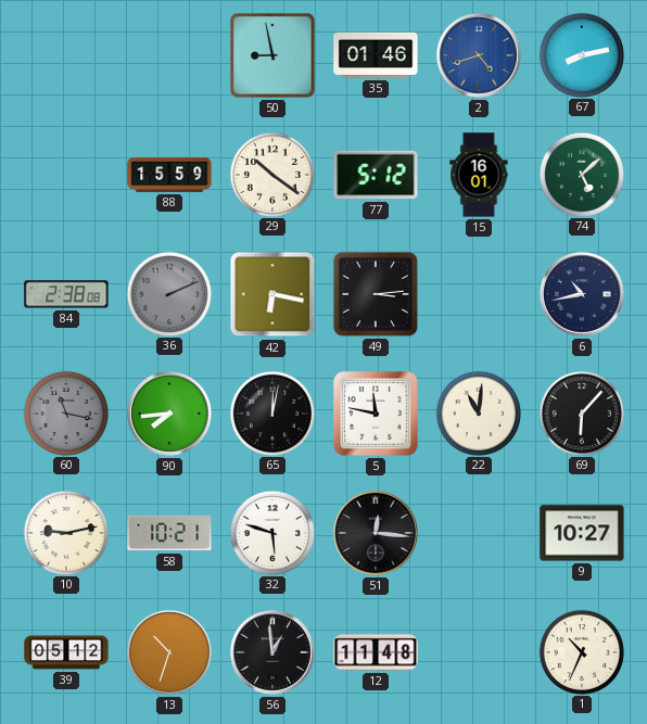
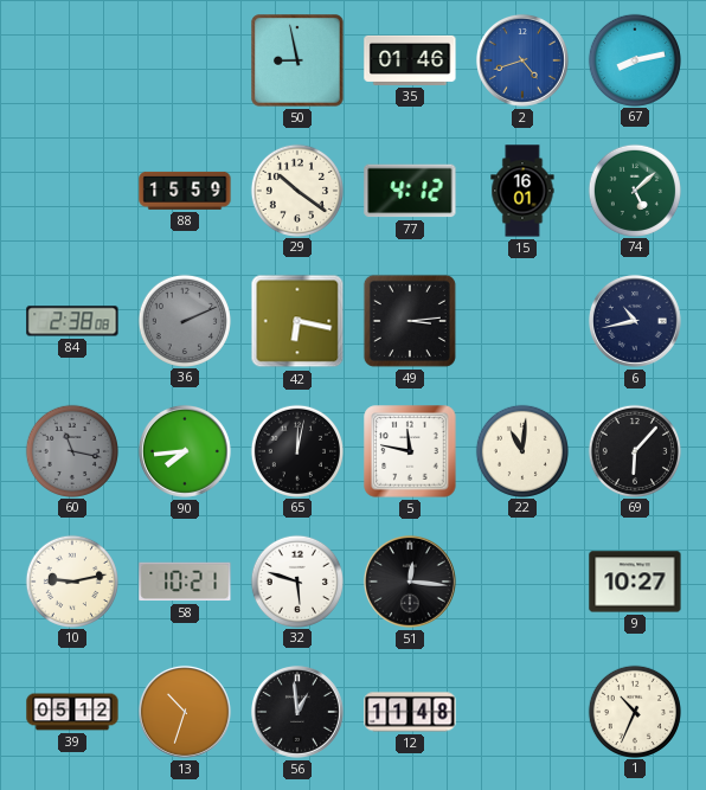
77: 5:12 -> 4:12 (410, 191)
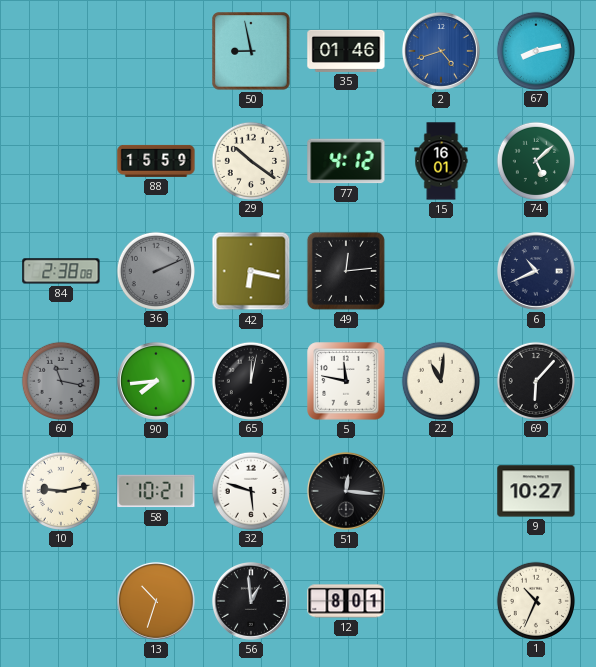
49: 3:14 -> 12:14 (346, 271)
6: 10:43 -> 10:41 (536, 271)
39: 05:12 -> none (72, 712)
12: 11:48 -> 8:01 (346, 601)
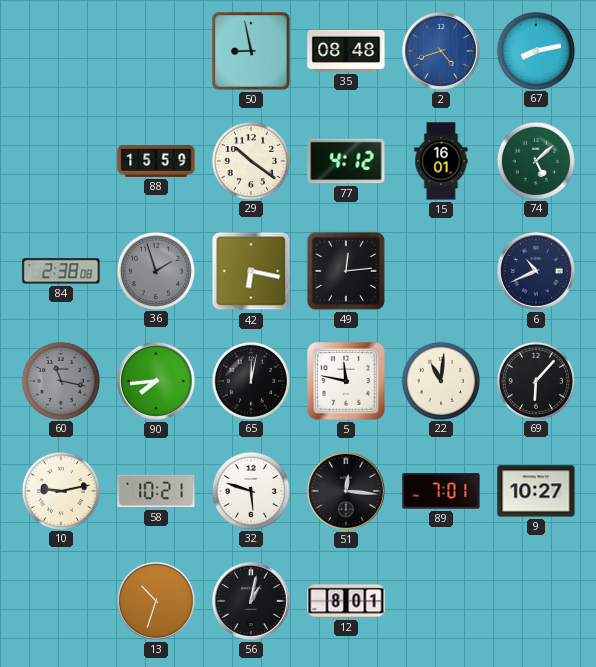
35: 01:46 -> 08:48 (346, 51)
36: 2:11 -> 1:57 (155, 270)
89: none -> 7:01 (441, 491)
56: 12:59 -> 1:02 (251, 601)
1: 10:34 -> none (535, 600)
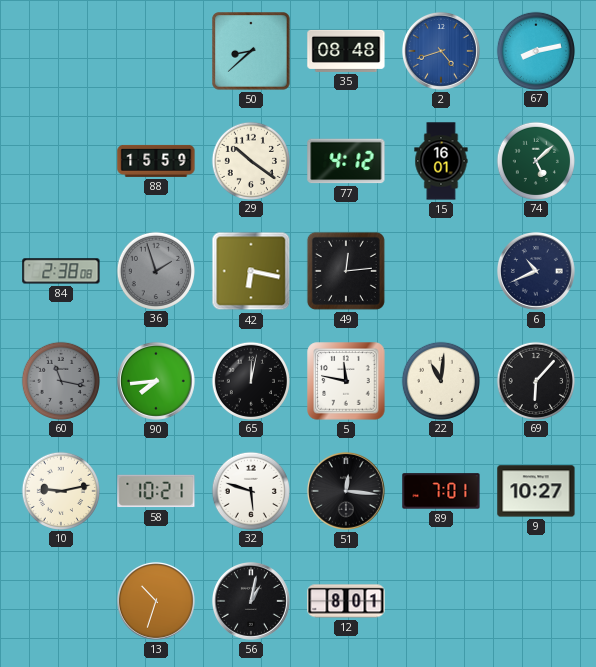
50: 8:58 -> 8:38 (251, 51)
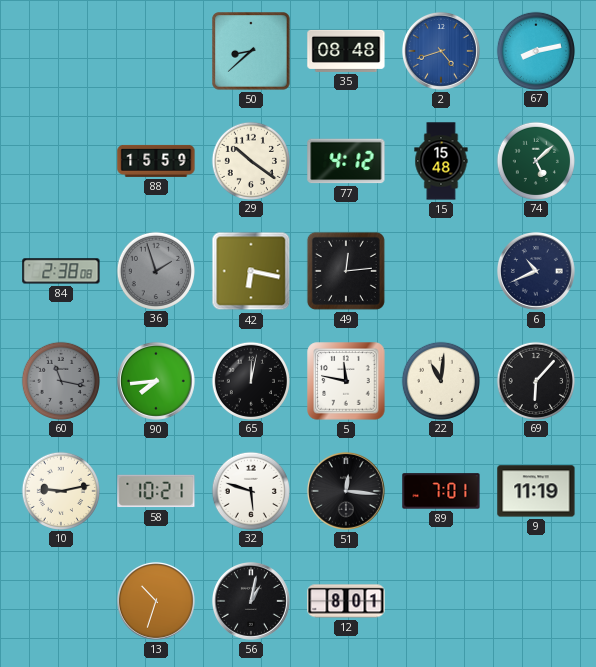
15: 16:01 -> 15:48 (441, 161)
9: 10:27 -> 11:19 (536, 491)
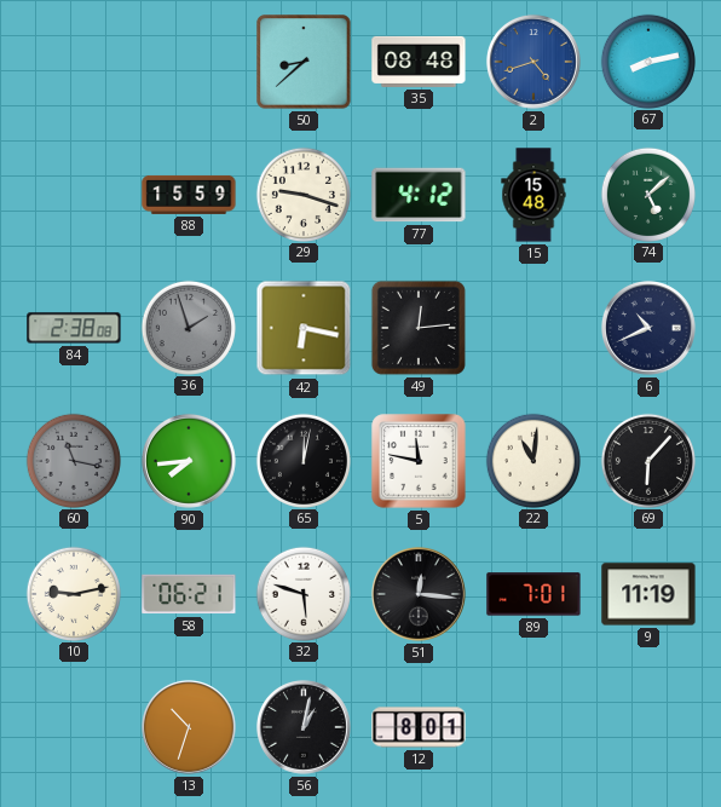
29: 10:21 -> 9:18 (302, 194)
58: 10:21 -> 06:21 (189, 594)
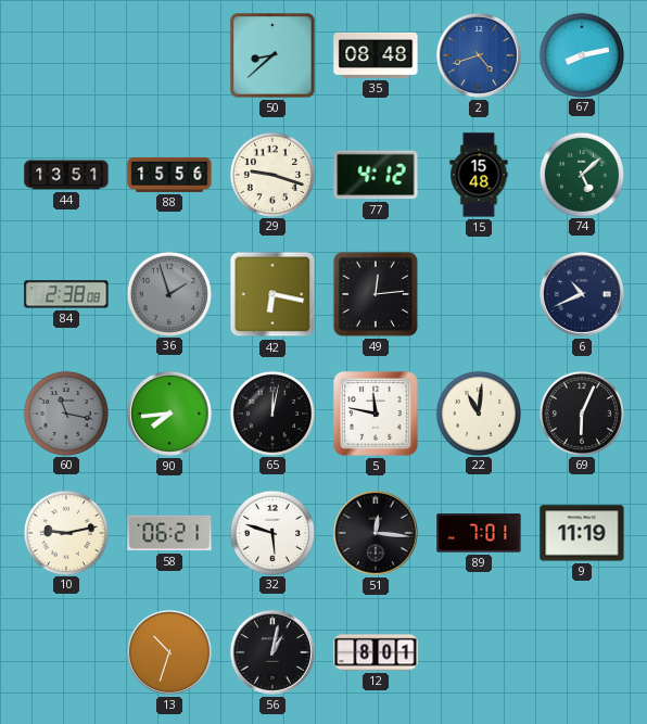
44: none -> 13:51 (66, 175)
88: 15:59 -> 15:56 (169, 175)
69: 6:07 -> 6:04 (581, 412)
